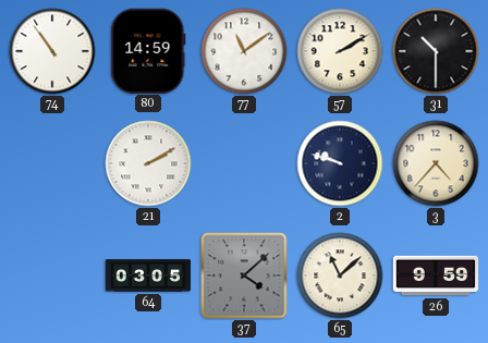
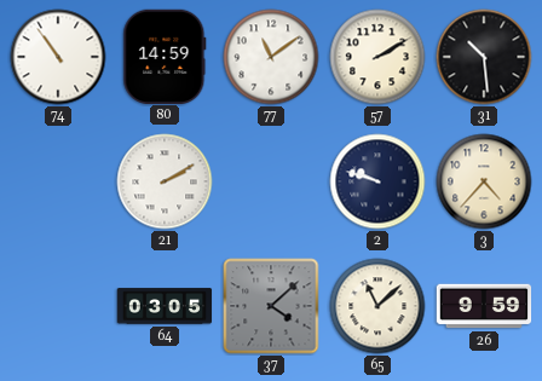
31: 10:30 -> 10:29 (484, 57)
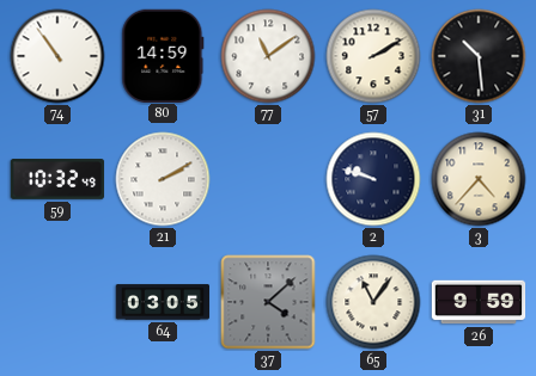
59: none -> 10:32 (57, 179)
65: 11:08 -> 11:06 (373, 302)
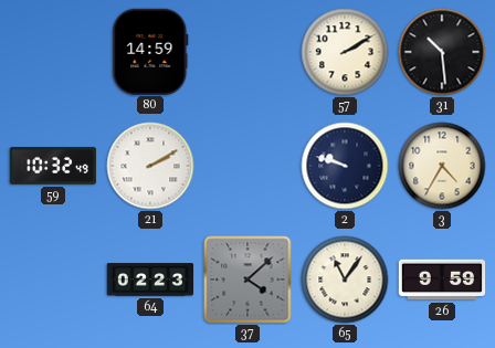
74: 10:54 -> none (57, 56)
77: 11:09 -> none (268, 56)
3: 4:37 -> 4:35 (442, 166)
64: 03:05 -> 02:23 (150, 280)
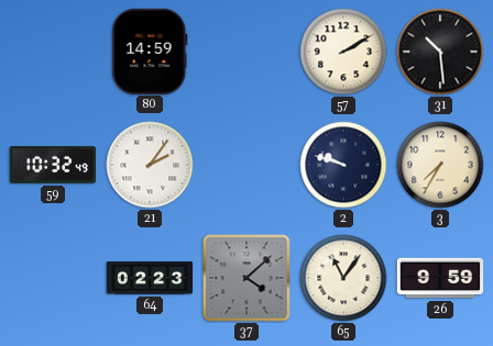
21: 2:10 -> 2:06 (150, 165)
3: 4:35 -> 7:35 (440, 165)
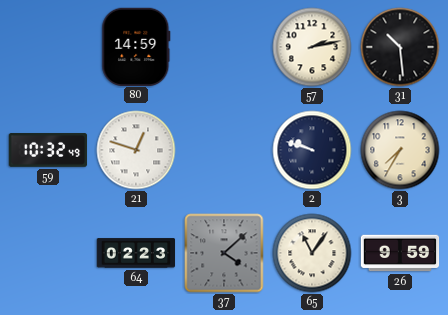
57: 2:10 -> 2:13 (312, 47)
21: 2:06 -> 12:48 (136, 150)
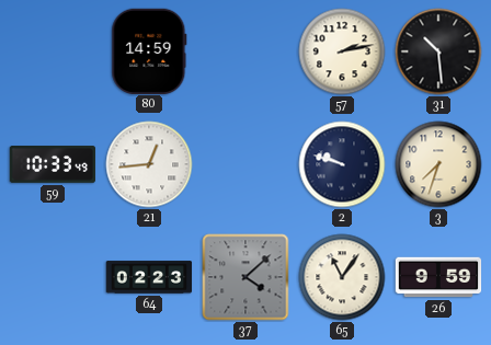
59: 10:32 -> 10:33 (53, 164)
21: 12:48 -> 12:44 (149, 164)
3: 7:35 -> 7:33 (438, 164)
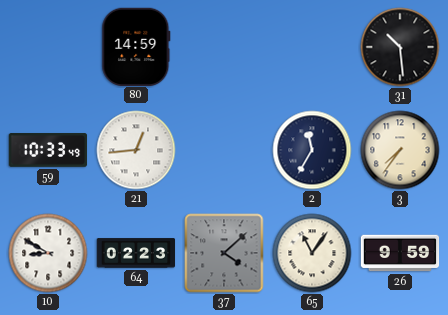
57: 2:13 -> none (342, 51)
2: 9:48 -> 11:35 (312, 150)
3: 7:33 -> 7:36 (400, 150)
10: none -> 8:50 (48, 253)
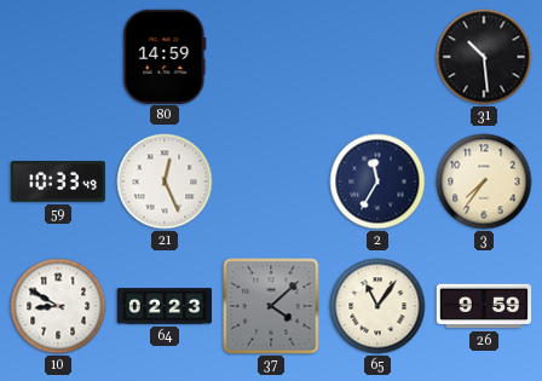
21: 12:44 -> 12:26 (165, 181)
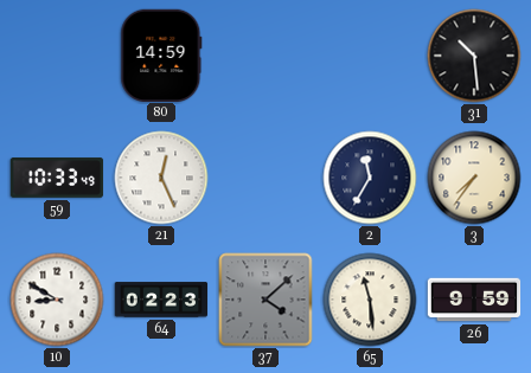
65: 11:06 -> 11:29 (370, 300)
